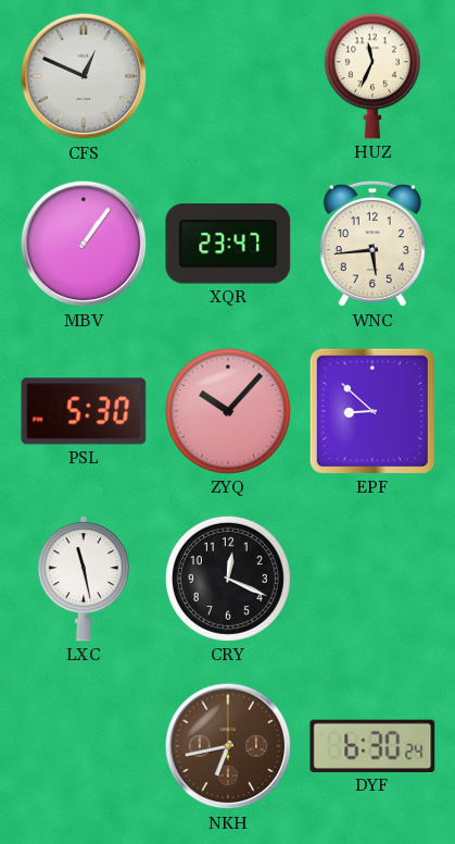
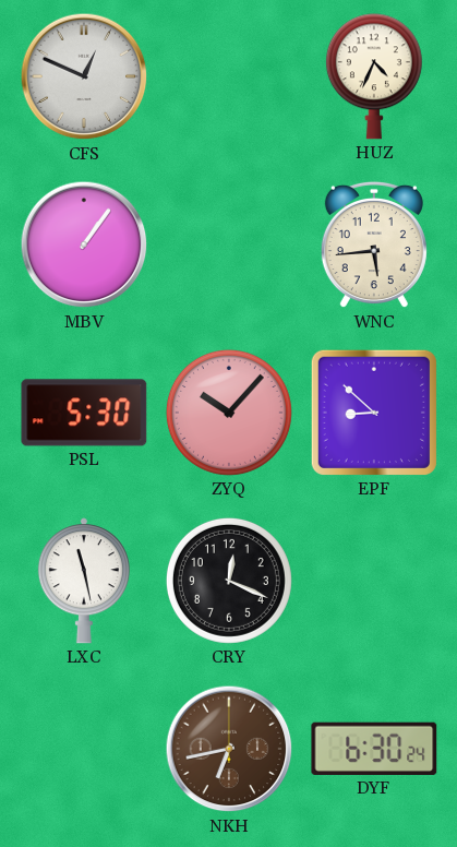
HUZ: 11:34 -> 4:34 (374, 76)
XQR: 23:47 -> none (228, 244)
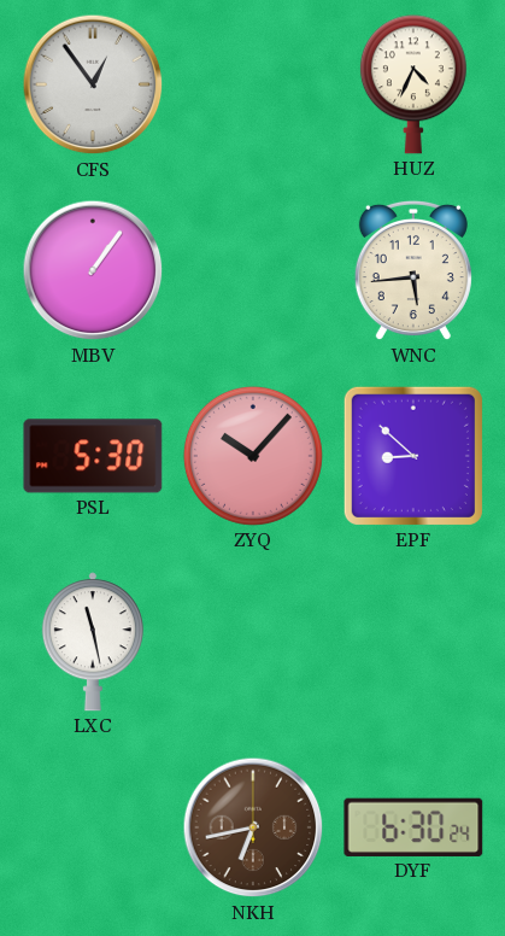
CFS: 12:49 -> 12:54 (93, 84)
CRY: 12:19 -> none (229, 581)
